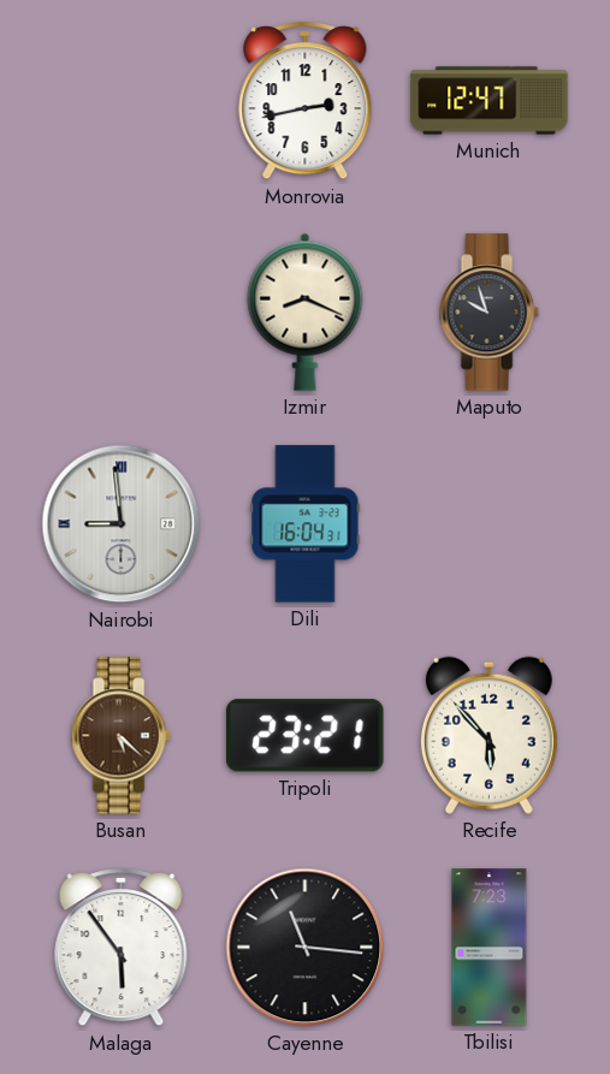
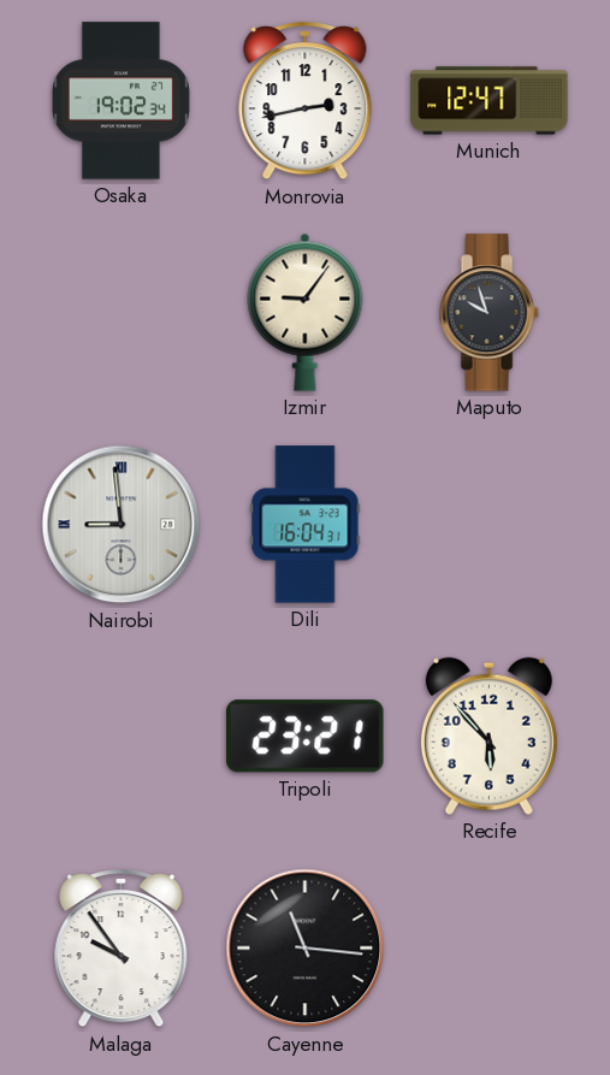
Osaka: none -> 19:02 (120, 101)
Izmir: 8:19 -> 9:06 (306, 312)
Busan: 5:22 -> none (120, 736)
Malaga: 5:54 -> 9:54 (122, 949)
Tbilisi: 7:23 -> none (490, 948)
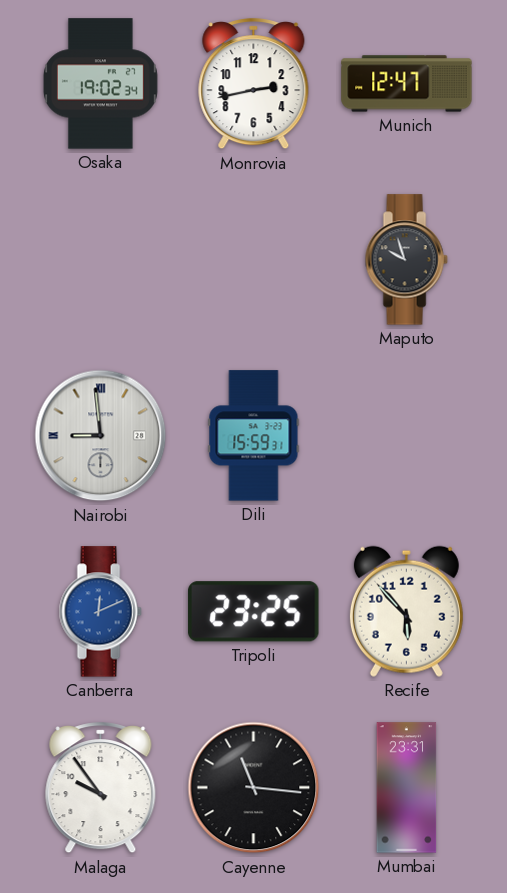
Izmir: 9:06 -> none (306, 312)
Dili: 16:04 -> 15:59 (254, 436)
Canberra: none -> 12:11 (100, 612)
Tripoli: 23:21 -> 23:25 (254, 612)
Mumbai: none -> 23:31 (407, 788)
